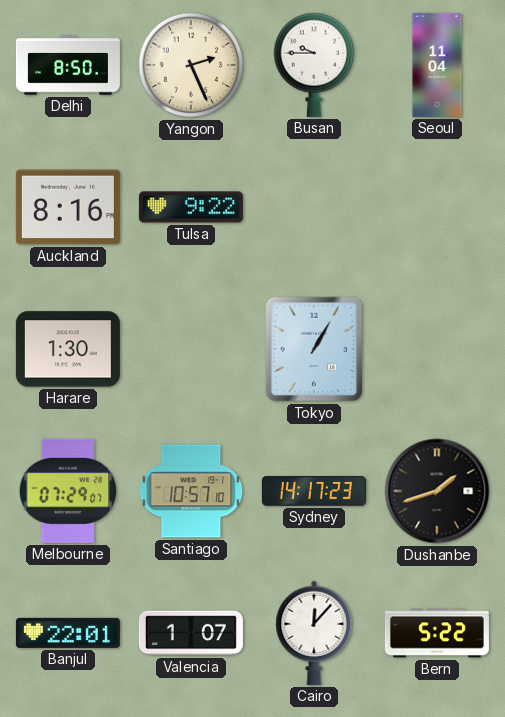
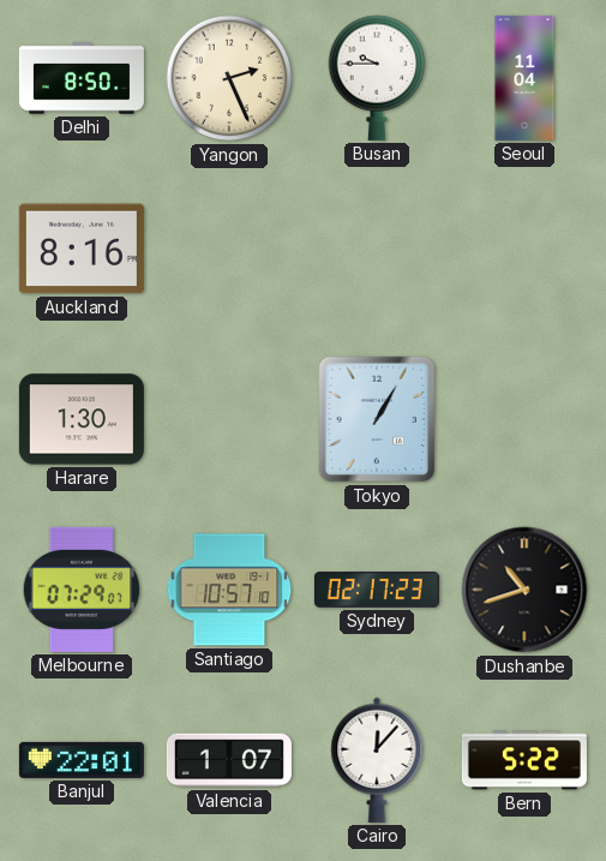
Tulsa: 9:22 -> none (191, 207)
Sydney: 14:17 -> 02:17 (377, 590)
Dushanbe: 1:42 -> 10:42 (524, 590)
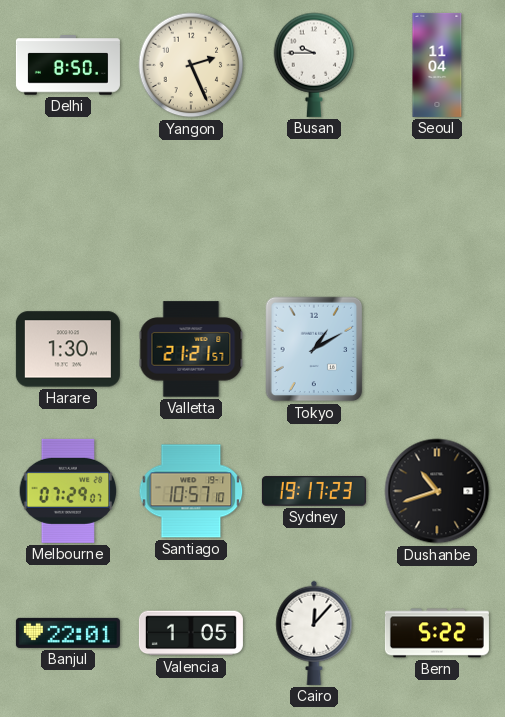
Auckland: 8:16 -> none (82, 249)
Valletta: none -> 21:21 (191, 349)
Tokyo: 1:05 -> 1:10 (314, 349)
Sydney: 02:17 -> 19:17 (314, 491)
Valencia: 1:07 -> 1:05 (191, 633)
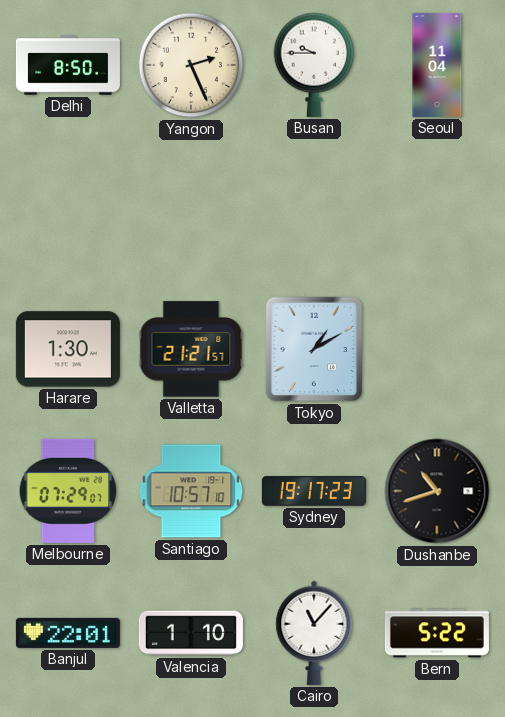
Valencia: 1:05 -> 1:10 (191, 633)
Cairo: 12:07 -> 11:07 (314, 633)
